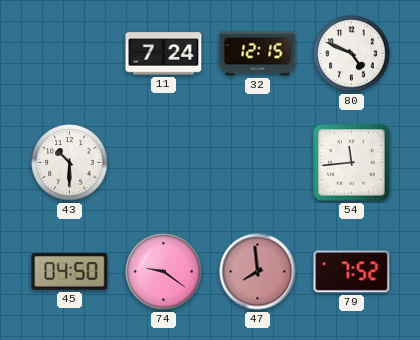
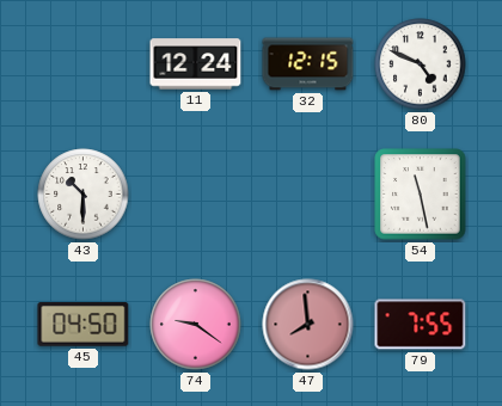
11: 7:24 -> 12:24 (196, 64)
54: 11:44 -> 11:28 (421, 195)
79: 7:52 -> 7:55 (421, 325)
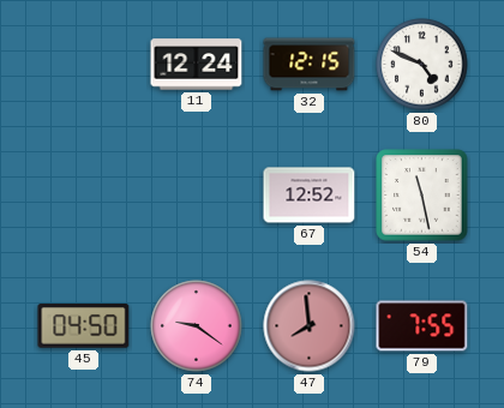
43: 10:30 -> none (84, 195)
67: none -> 12:52 (310, 196)
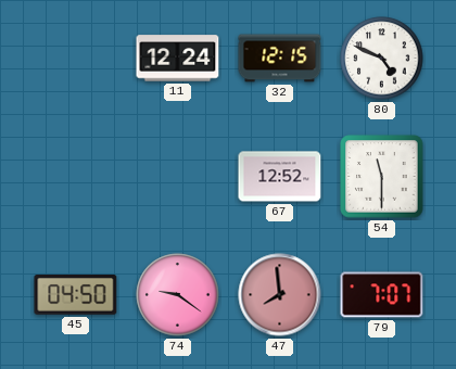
54: 11:28 -> 11:30 (382, 177)
79: 7:55 -> 7:07 (382, 295)
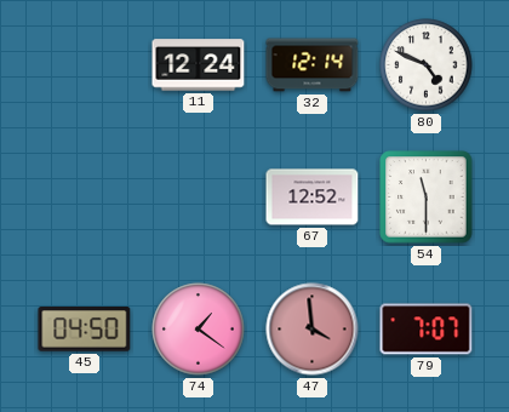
32: 12:15 -> 12:14 (313, 65)
74: 9:21 -> 1:21 (199, 330)
47: 7:59 -> 3:59 (313, 330)
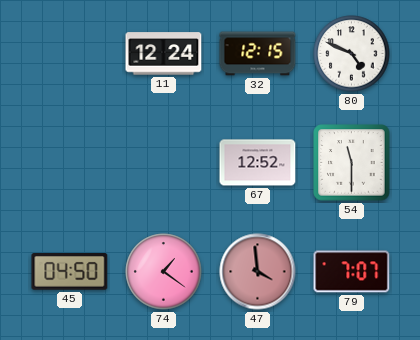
32: 12:14 -> 12:15 (258, 54)
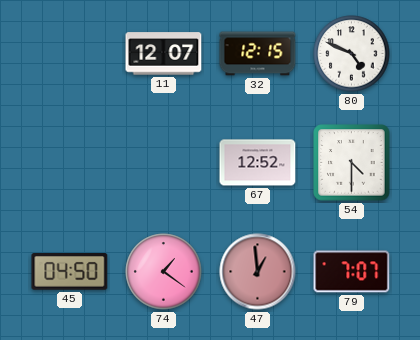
11: 12:24 -> 12:07 (164, 54)
54: 11:30 -> 4:30 (352, 163)
47: 3:59 -> 12:59 (258, 272)
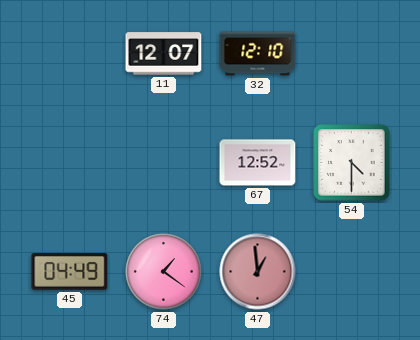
32: 12:15 -> 12:10 (258, 54)
80: 4:49 -> none (352, 54)
45: 04:50 -> 04:49 (70, 272)
79: 7:07 -> none (352, 272)
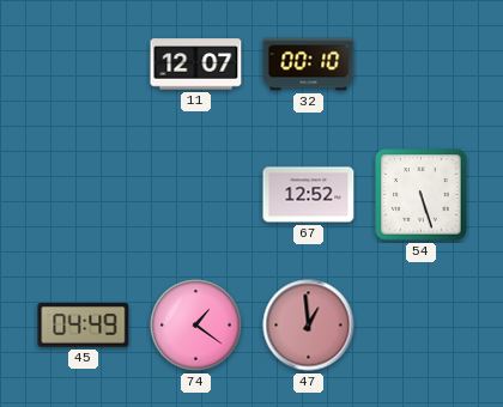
32: 12:10 -> 00:10 (309, 65)
54: 4:30 -> 5:27 (422, 195)
